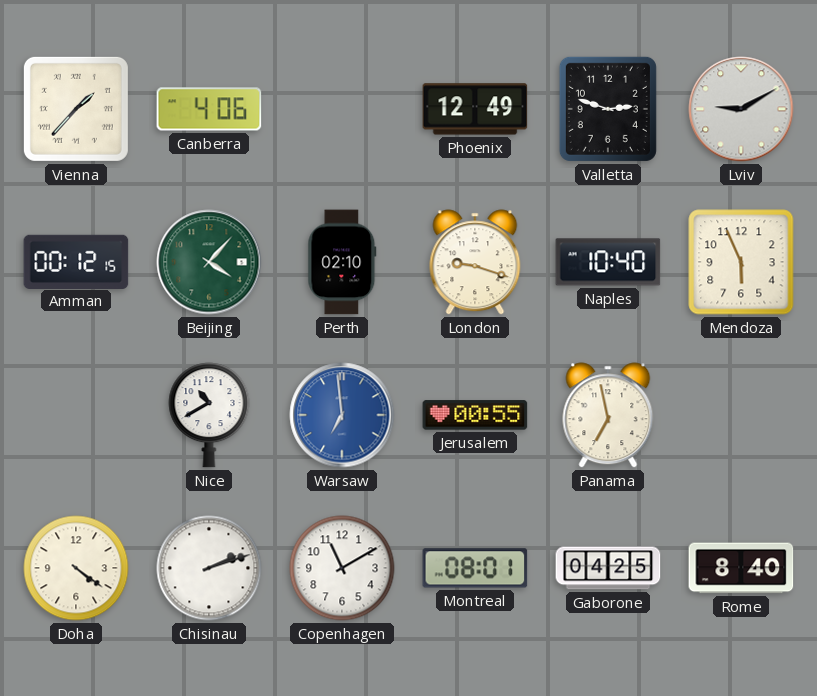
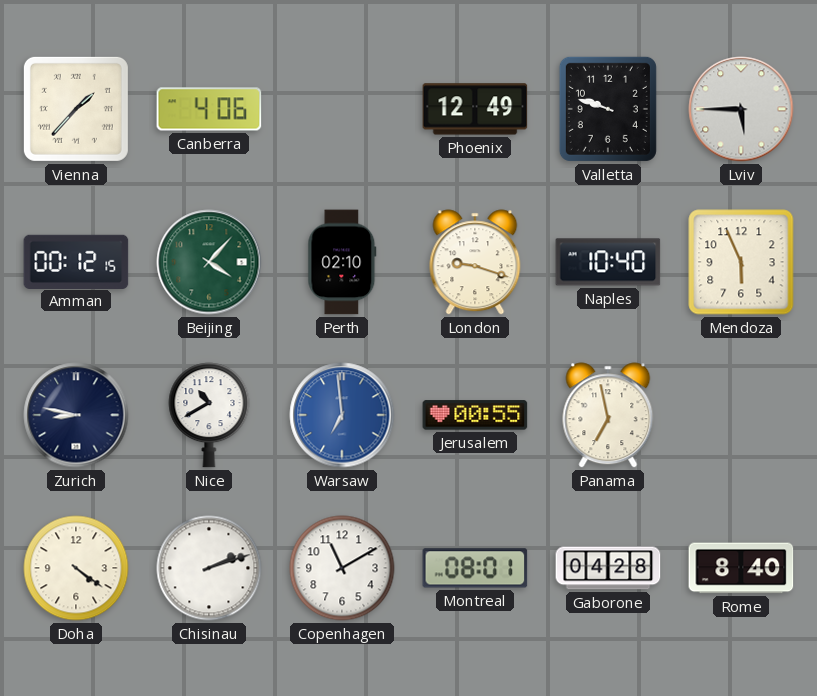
Valletta: 2:48 -> 9:48 (608, 109)
Lviv: 9:10 -> 5:45 (741, 109)
Zurich: none -> 8:47 (76, 415)
Gaborone: 04:25 -> 04:28 (608, 568)
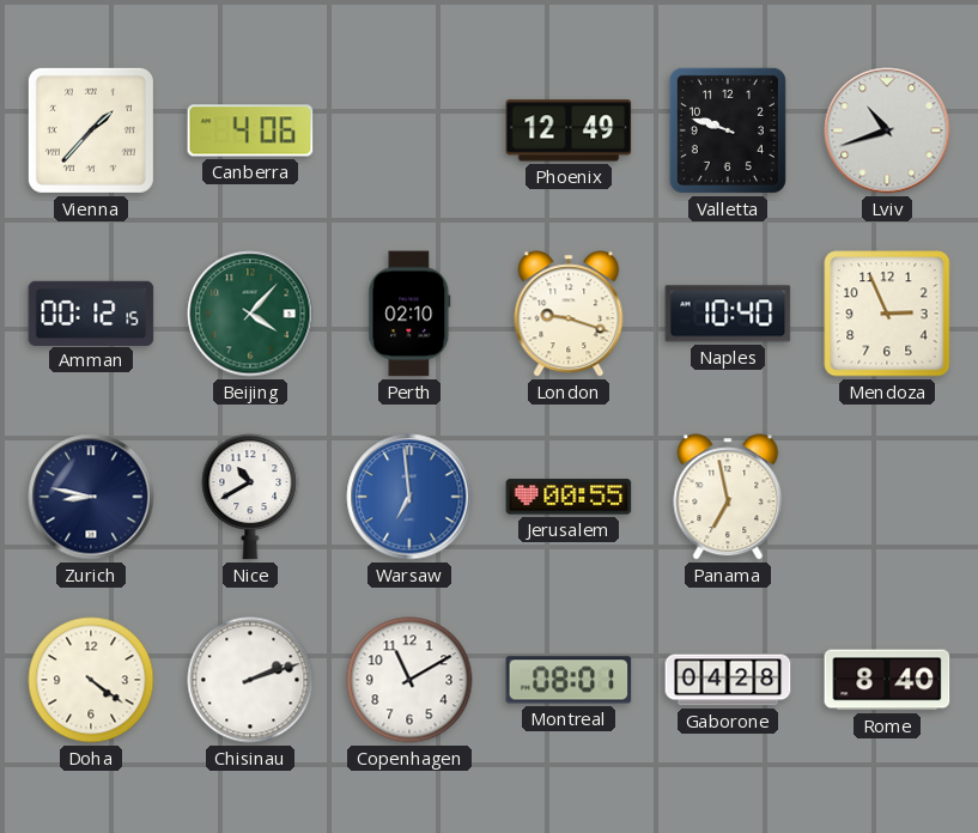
Lviv: 5:45 -> 10:42 (887, 130)
Mendoza: 5:56 -> 2:56 (887, 314)
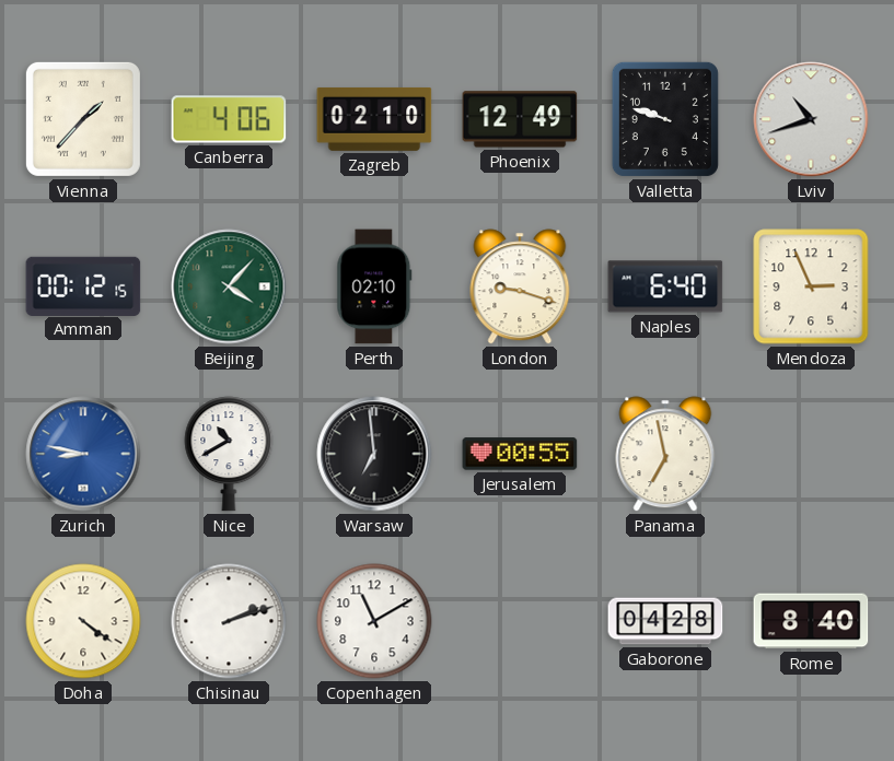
Zagreb: none -> 02:10 (374, 119)
Naples: 10:40 -> 6:40 (665, 286)
Zurich dial: navy -> blue (83, 454)
Warsaw dial: blue -> black (374, 454)
Montreal: 08:01 -> none (569, 680)
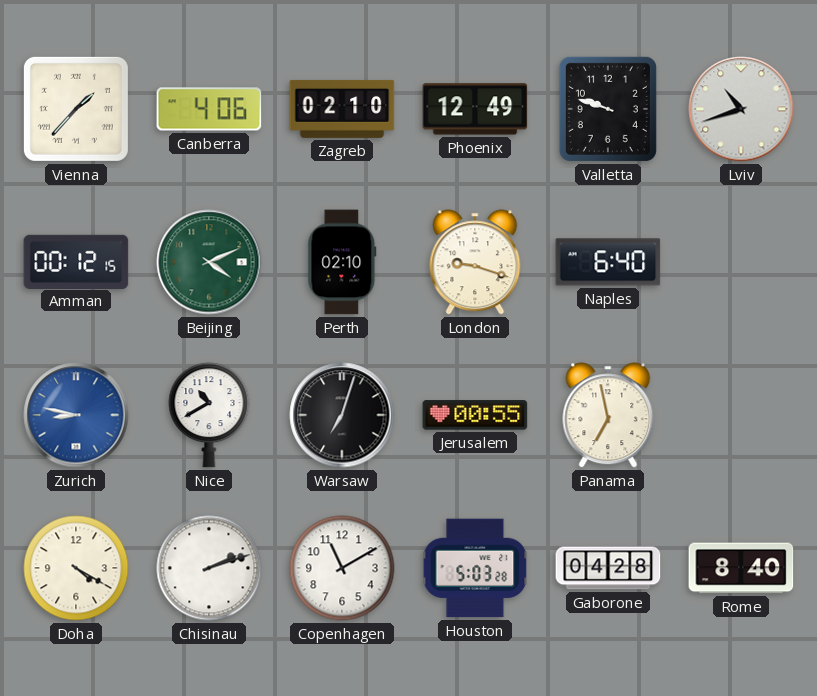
Beijing: 4:07 -> 4:11 (209, 262)
Mendoza: 2:56 -> none (811, 286)
Warsaw: 6:59 -> 7:03 (342, 415)
Doha: 4:21 -> 4:20 (76, 568)
Houston: none -> 5:03 (475, 568)
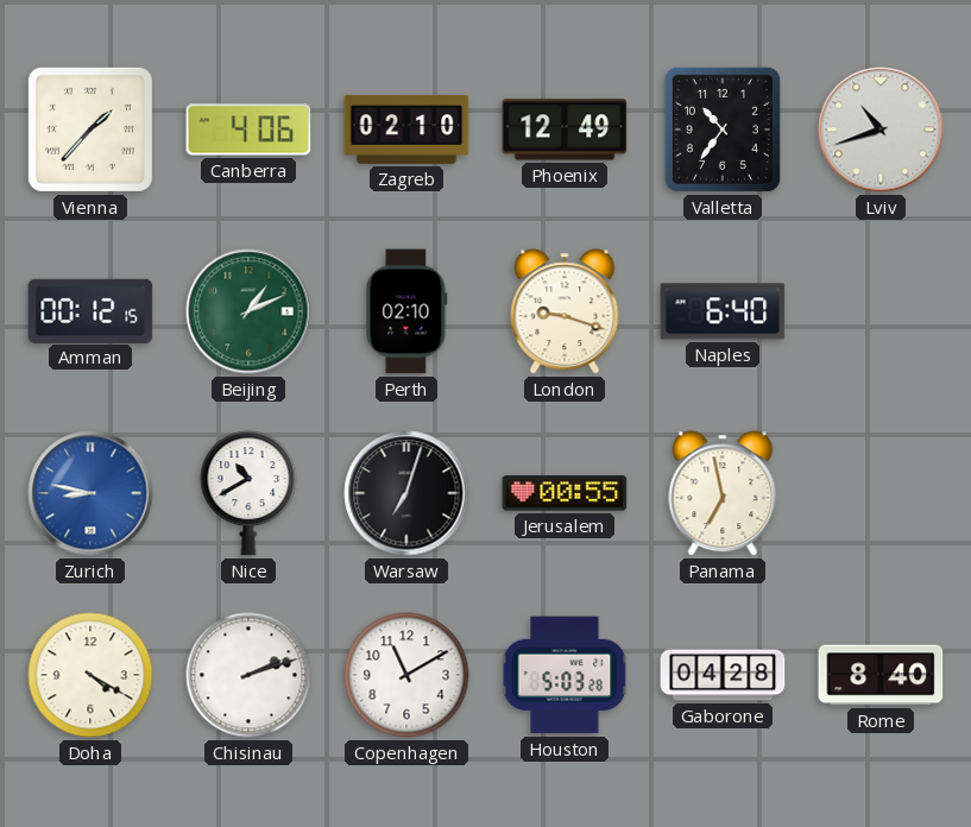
Valletta: 9:48 -> 10:36 (723, 130)
Beijing: 4:11 -> 1:11 (248, 311)
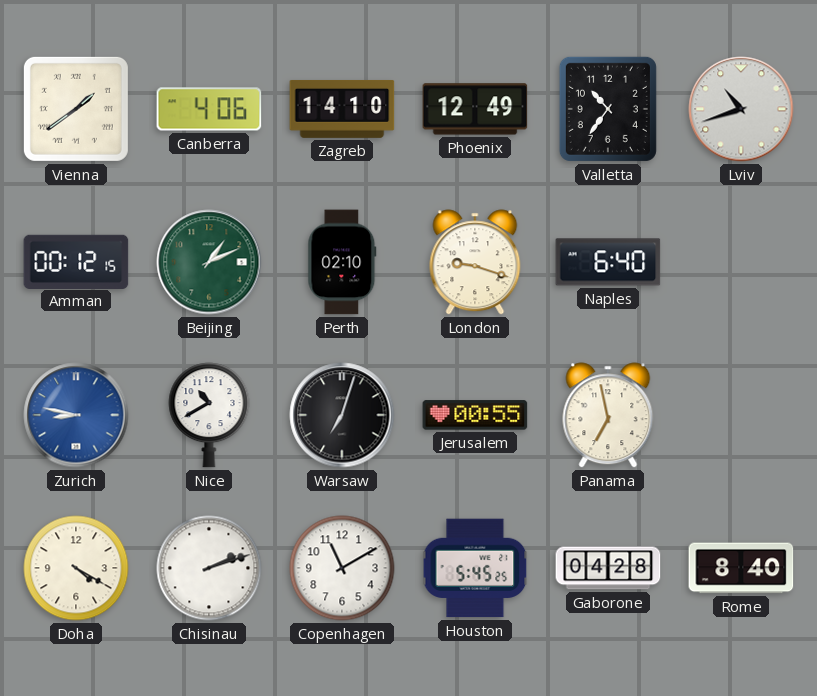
Vienna: 1:37 -> 1:39 (76, 109)
Zagreb: 02:10 -> 14:10 (342, 109)
Houston: 5:03 -> 5:45 (475, 568)
